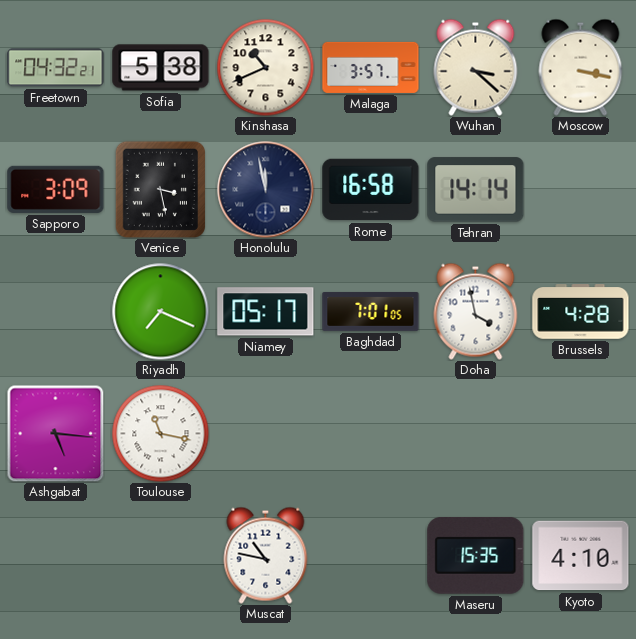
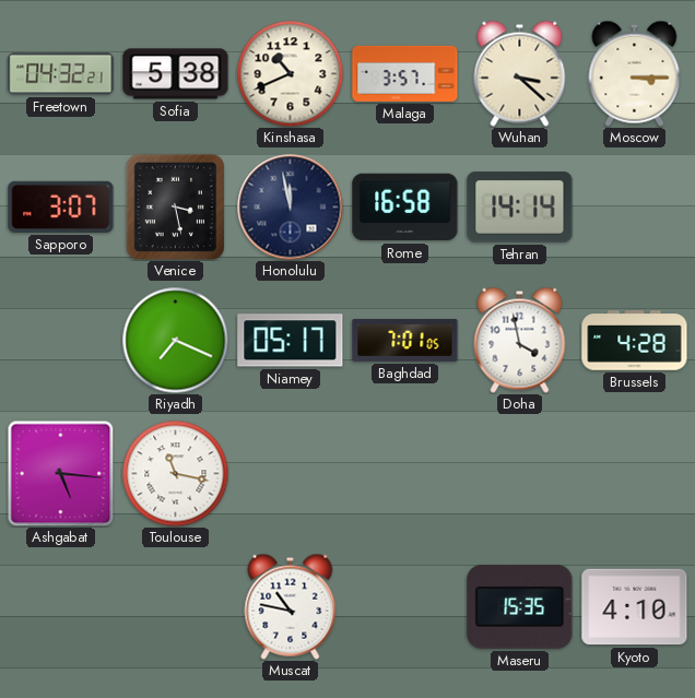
Moscow: 3:17 -> 3:15 (635, 73)
Sapporo: 3:09 -> 3:07 (61, 206)
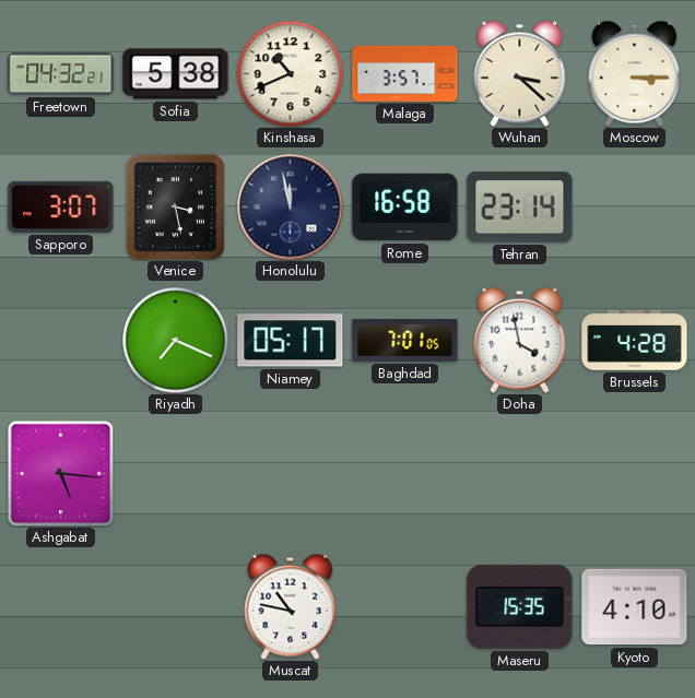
Tehran: 14:14 -> 23:14 (520, 208)
Toulouse: 11:17 -> none (175, 473)
